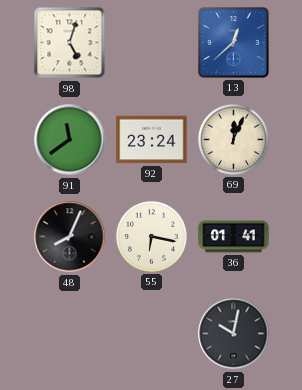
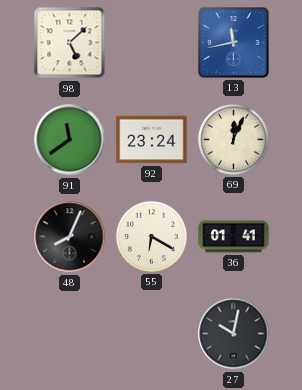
98: 5:03 -> 5:08 (70, 43)
13: 12:38 -> 11:43 (234, 43)
55: 6:17 -> 6:20 (151, 236)
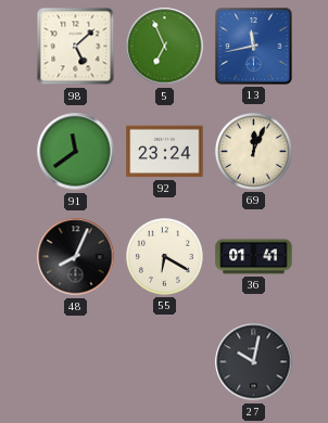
5: none -> 6:56 (165, 47)
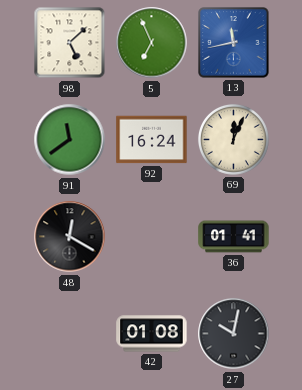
92: 23:24 -> 16:24 (152, 140)
48: 8:04 -> 12:20 (70, 237)
55: 6:20 -> none (164, 256)
42: none -> 01:08 (152, 334)
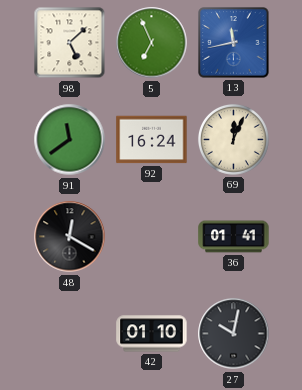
42: 01:08 -> 01:10 (152, 334)
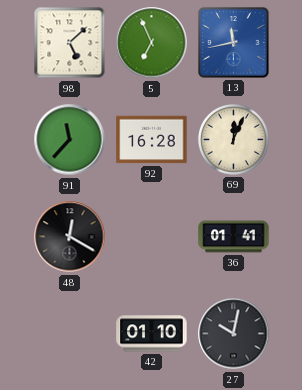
91: 11:39 -> 11:37 (70, 140)
92: 16:24 -> 16:28 (152, 140)
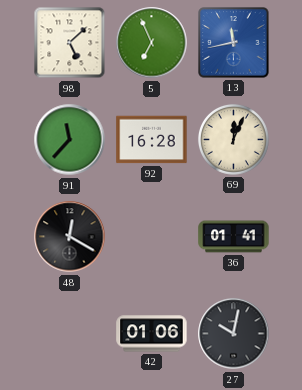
42: 01:10 -> 01:06 (152, 334)
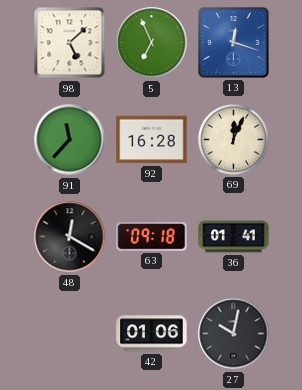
13: 11:43 -> 12:18 (234, 43)
63: none -> 09:18 (152, 237)
